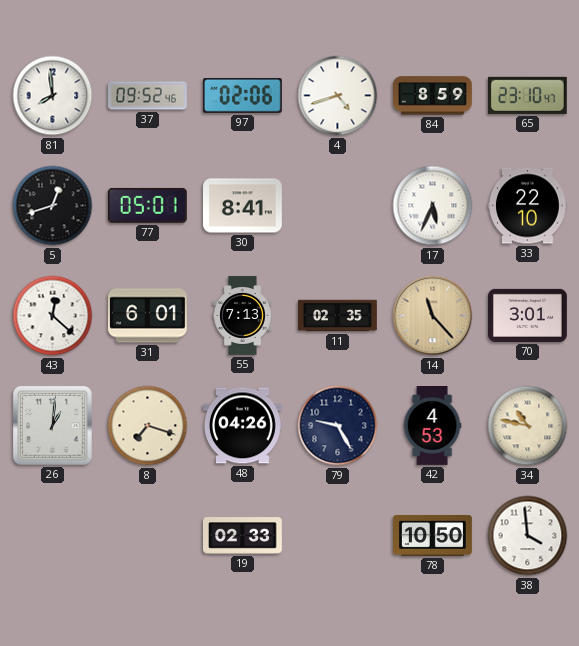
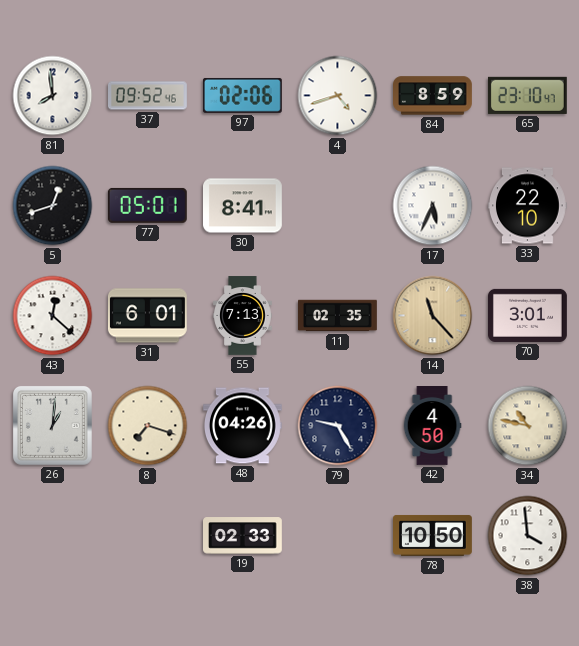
42: 4:53 -> 4:50 (432, 426)
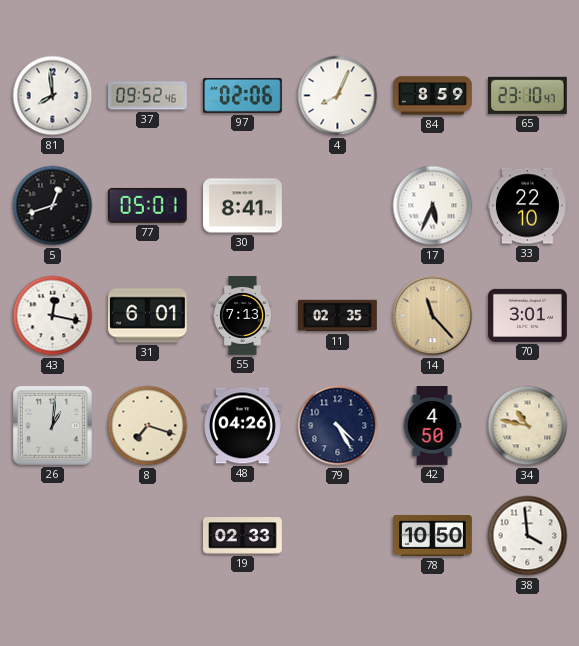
4: 4:42 -> 8:04 (338, 96)
43: 12:22 -> 12:17 (53, 316)
79: 9:25 -> 4:25 (338, 426)
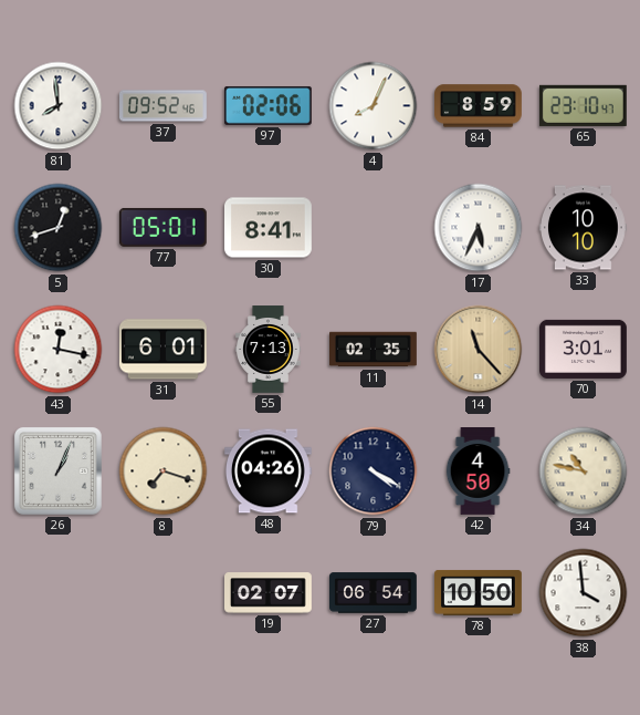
33: 22:10 -> 10:10 (584, 228)
26: 1:01 -> 1:04 (57, 470)
79: 4:25 -> 4:20 (374, 472)
19: 02:33 -> 02:07 (269, 593)
27: none -> 06:54 (374, 593)
